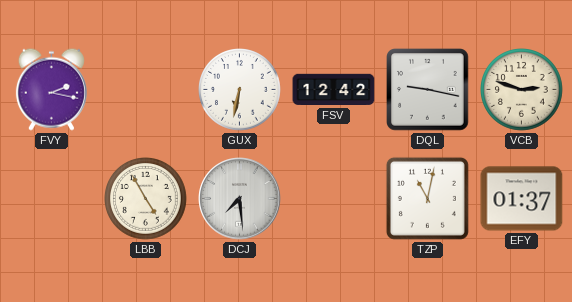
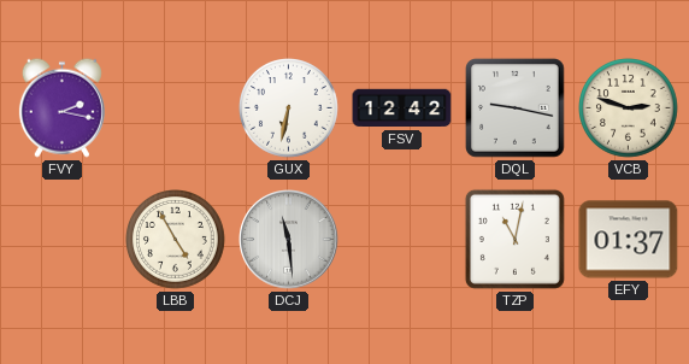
DCJ: 7:29 -> 11:29 (289, 240)
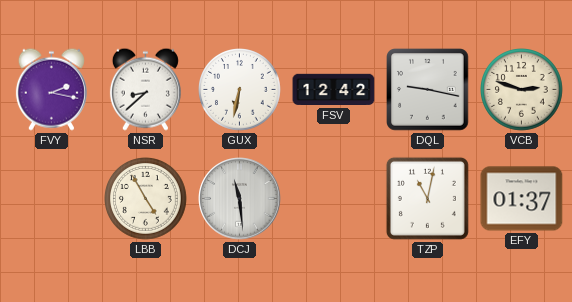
NSR: none -> 8:38 (145, 89)
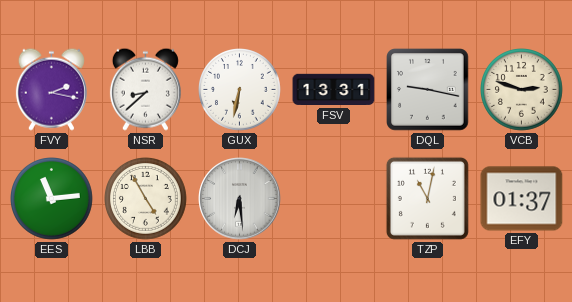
FSV: 12:42 -> 13:31 (334, 90)
EES: none -> 11:14 (52, 199)
DCJ: 11:29 -> 6:29 (240, 199)
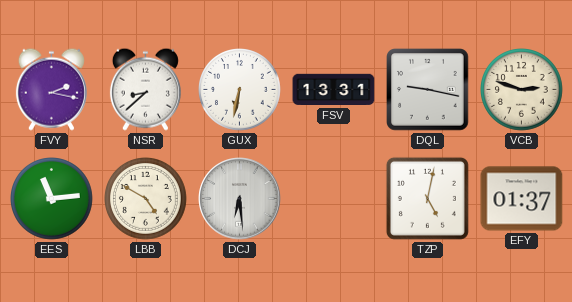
LBB: 4:55 -> 4:50 (146, 199)
TZP: 11:02 -> 5:02 (427, 198)
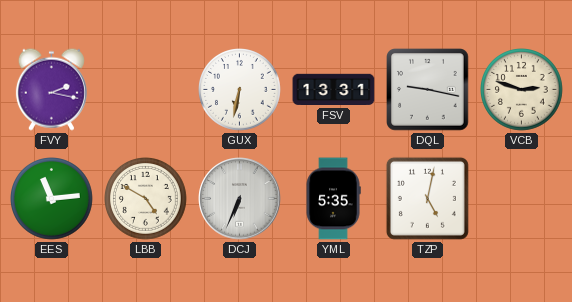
NSR: 8:38 -> none (145, 89)
DCJ: 6:29 -> 6:34 (240, 199)
YML: none -> 5:35 (333, 199)
EFY: 01:37 -> none (522, 199)
